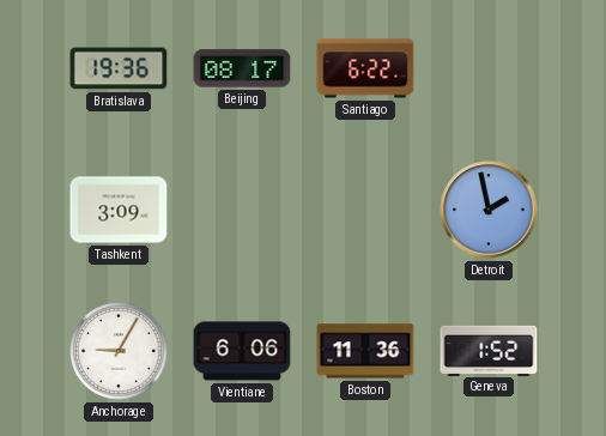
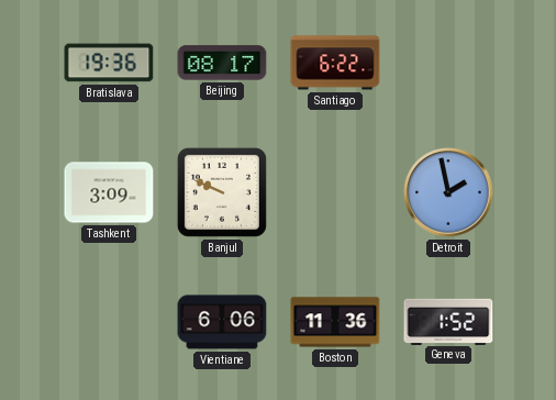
Banjul: none -> 9:49 (222, 192)
Anchorage: 9:05 -> none (119, 351)
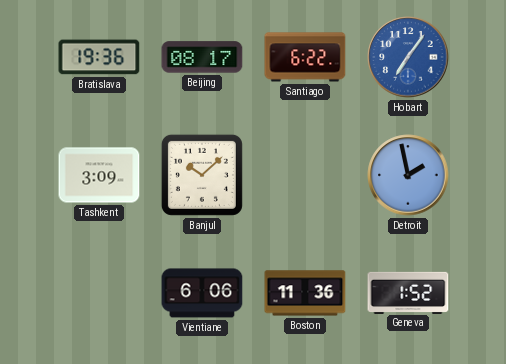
Hobart: none -> 7:06 (408, 57)
Banjul: 9:49 -> 10:08 (202, 175)
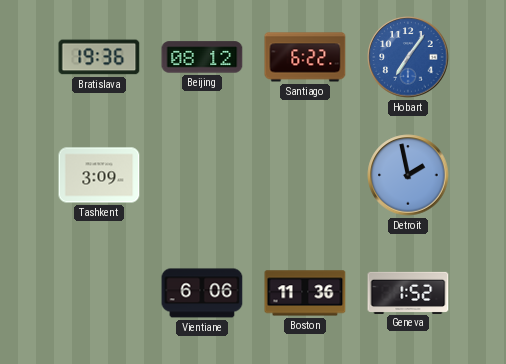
Beijing: 08:17 -> 08:12 (202, 57)
Banjul: 10:08 -> none (202, 175)
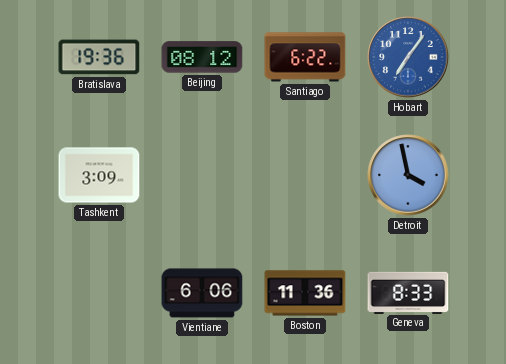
Detroit: 1:58 -> 3:58 (408, 175)
Geneva: 1:52 -> 8:33 (408, 292)
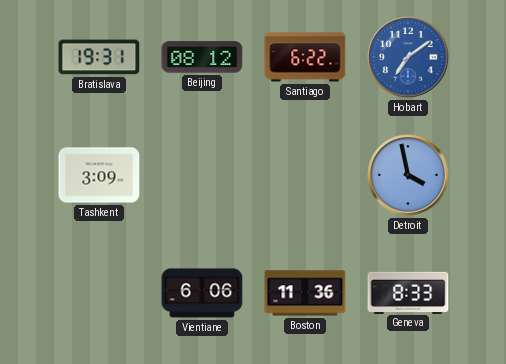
Bratislava: 19:36 -> 19:31 (99, 57)
Hobart: 7:06 -> 7:09 (408, 57)
